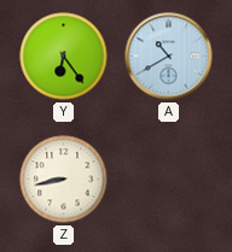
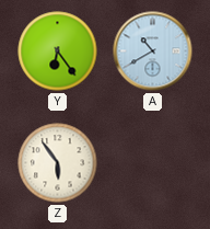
Z: 8:43 -> 5:54 (58, 163)
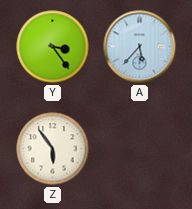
Y: 6:24 -> 3:24 (53, 47)
A: 10:40 -> 5:37 (140, 47)
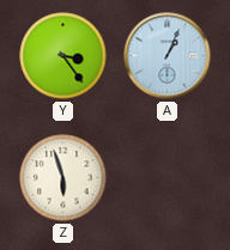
A: 5:37 -> 1:04 (168, 56)
Z: 5:54 -> 5:57 (63, 178)
